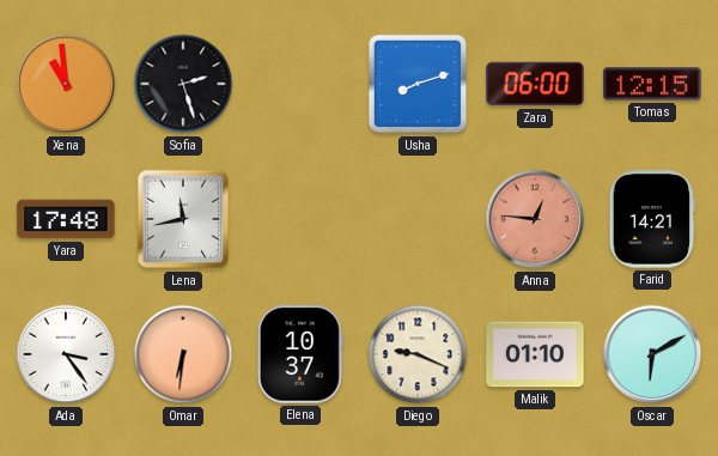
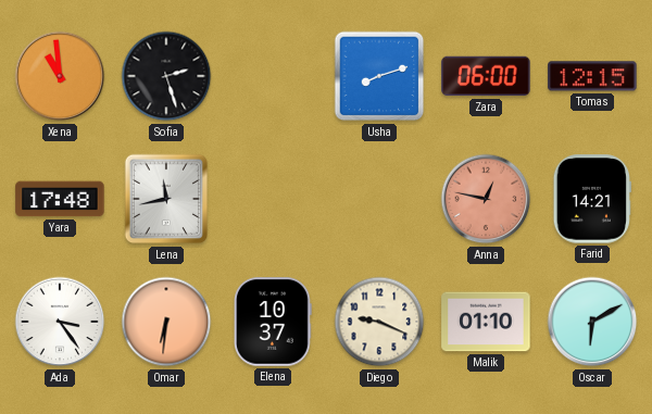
Anna: 12:46 -> 12:47 (486, 199)
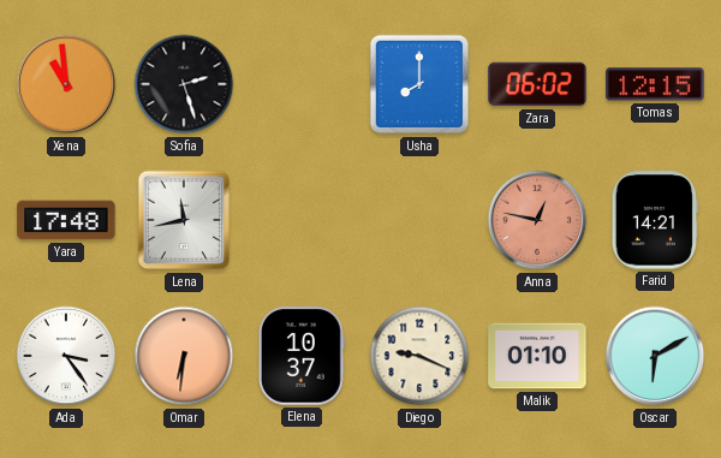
Usha: 8:12 -> 8:00 (419, 84)
Zara: 06:00 -> 06:02 (537, 84)
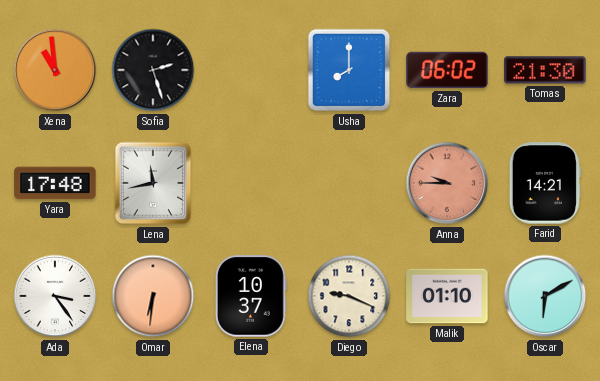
Tomas: 12:15 -> 21:30 (545, 70)
Anna: 12:47 -> 9:45 (447, 183)
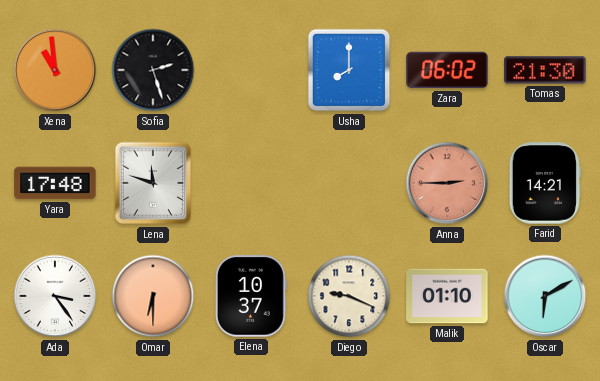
Lena: 11:43 -> 11:48 (153, 183)
Anna: 9:45 -> 2:45 (447, 183)
Omar: 6:31 -> 6:30 (153, 296)
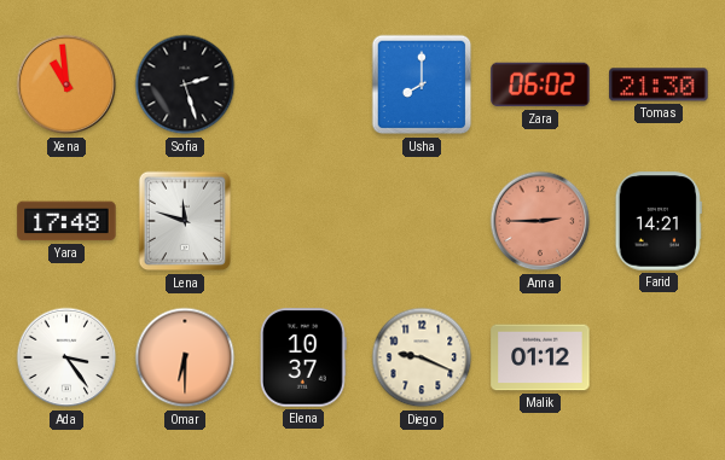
Malik: 01:10 -> 01:12 (540, 357)
Oscar: 6:10 -> none (545, 296)
